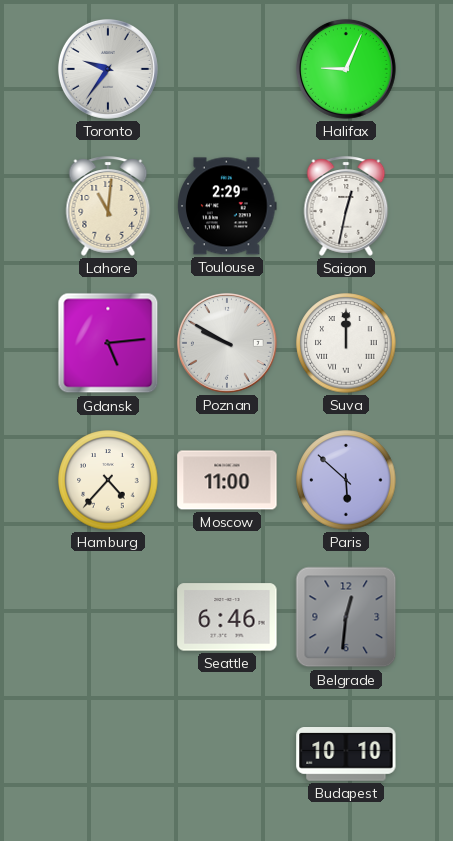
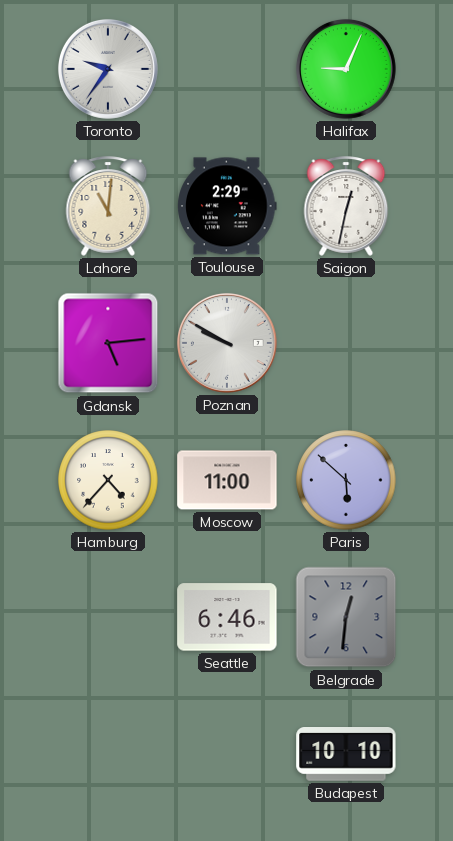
Suva: 12:00 -> none (346, 343)
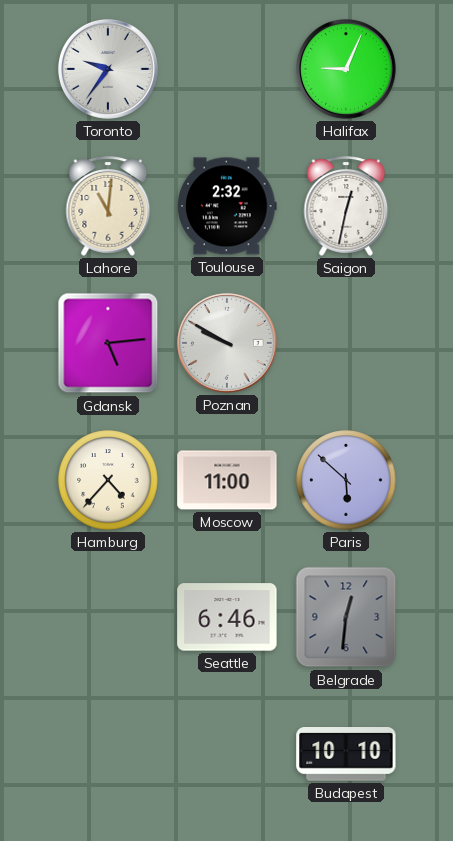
Toulouse: 2:29 -> 2:32 (227, 206)
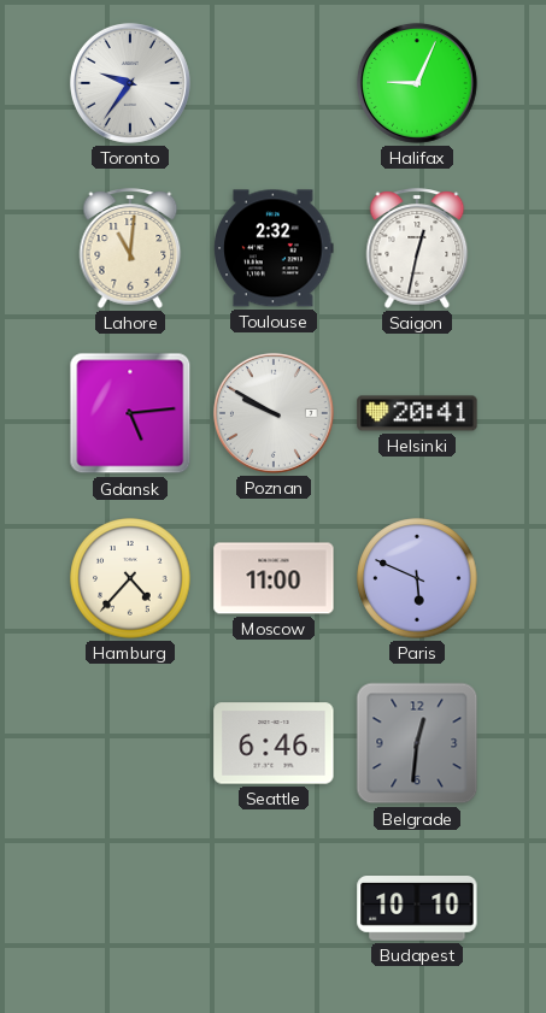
Helsinki: none -> 20:41 (417, 413)
Paris: 5:52 -> 5:49 (417, 578)
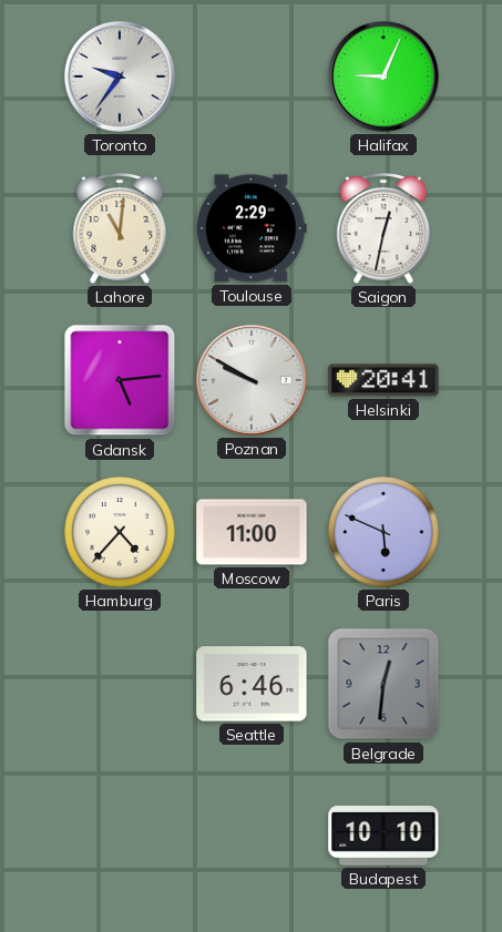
Toulouse: 2:32 -> 2:29 (252, 228)
